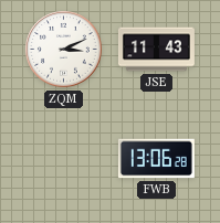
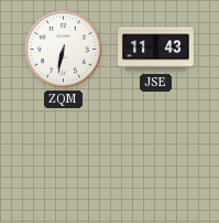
ZQM: 3:11 -> 6:32 (64, 50)
FWB: 13:06 -> none (156, 159)
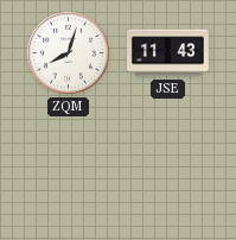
ZQM: 6:32 -> 8:03 (69, 53)
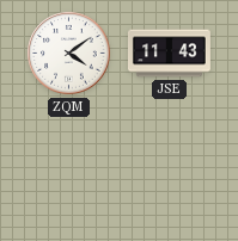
ZQM: 8:03 -> 4:09 (69, 54)
